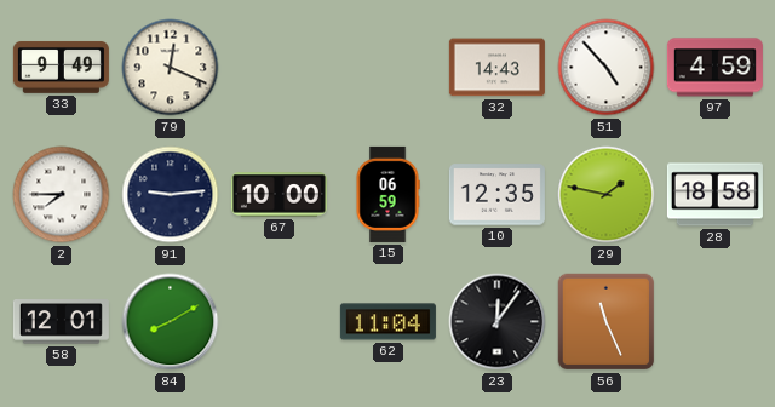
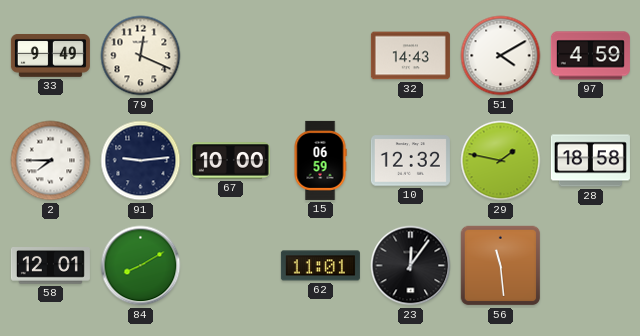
51: 4:53 -> 4:10 (501, 56)
10: 12:35 -> 12:32 (410, 161)
62: 11:04 -> 11:01 (320, 266)
56: 11:26 -> 11:29 (501, 266)
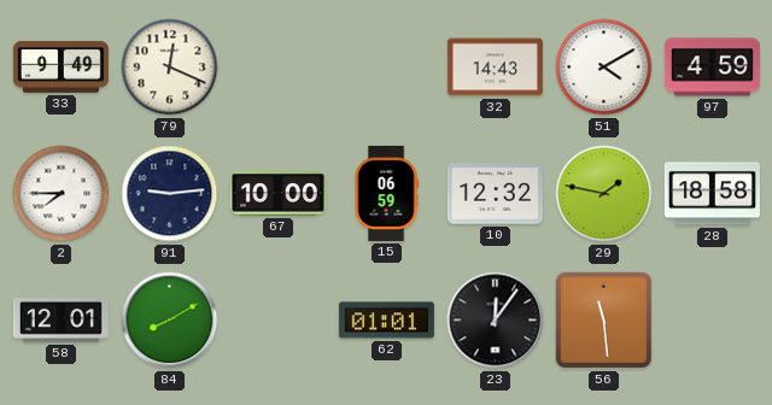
62: 11:01 -> 01:01 (386, 321)
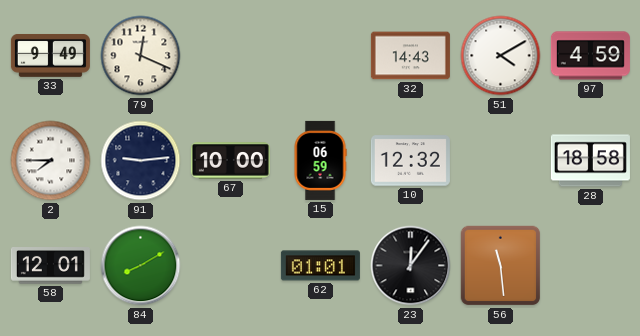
29: 1:47 -> none (604, 194)
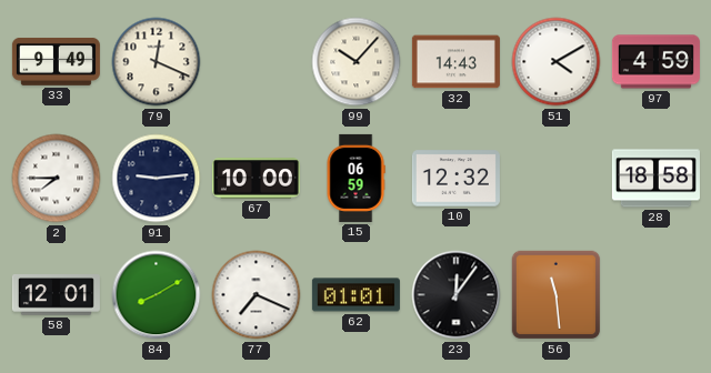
99: none -> 10:07 (357, 62)
77: none -> 7:19 (257, 295)
